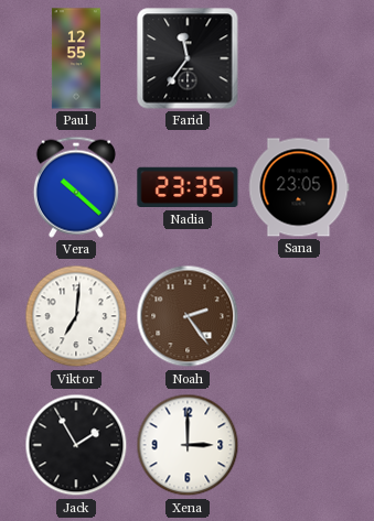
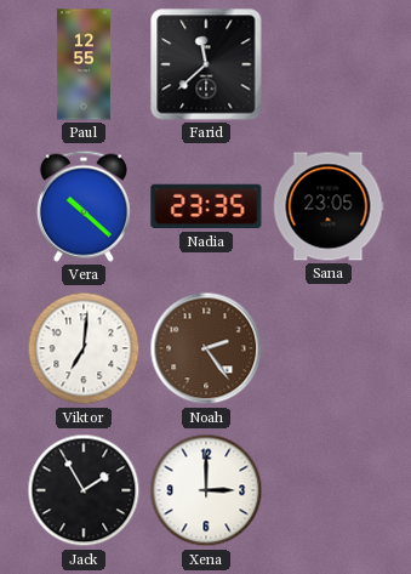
Farid: 11:36 -> 11:38 (206, 64)
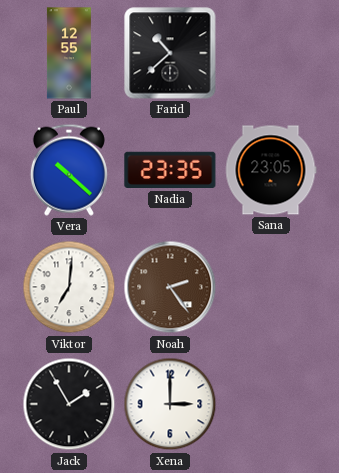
Farid: 11:38 -> 10:38 (170, 53)
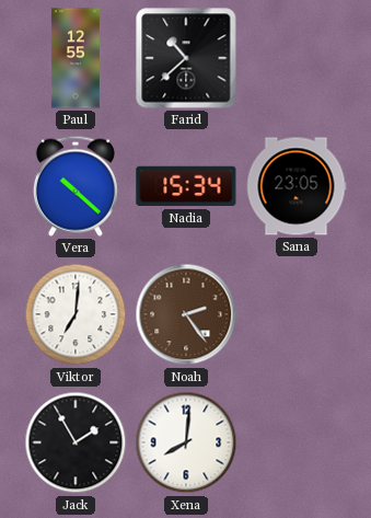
Nadia: 23:35 -> 15:34 (186, 186)
Xena: 3:00 -> 8:01 (186, 442)
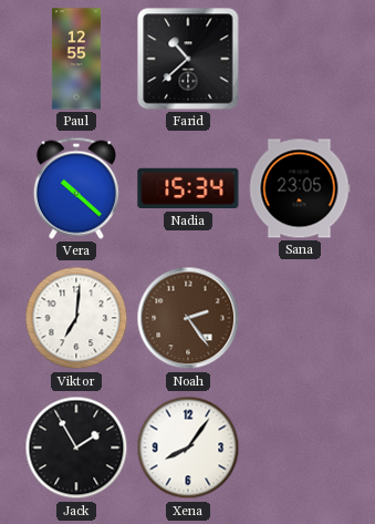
Xena: 8:01 -> 8:06 (188, 448)
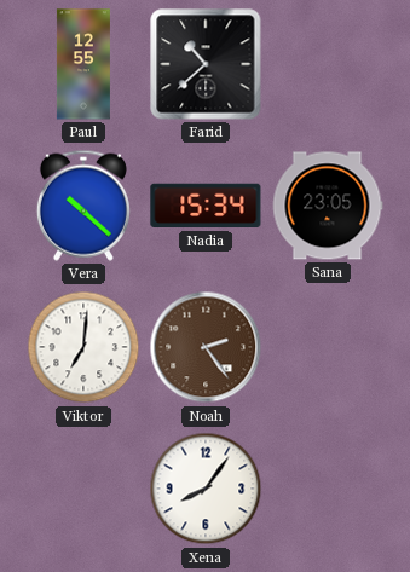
Jack: 1:55 -> none (76, 448)
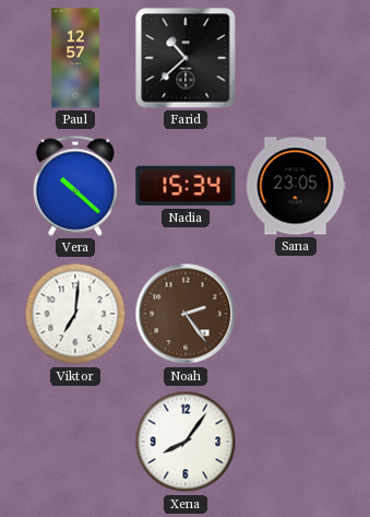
Paul: 12:55 -> 12:57 (75, 58)
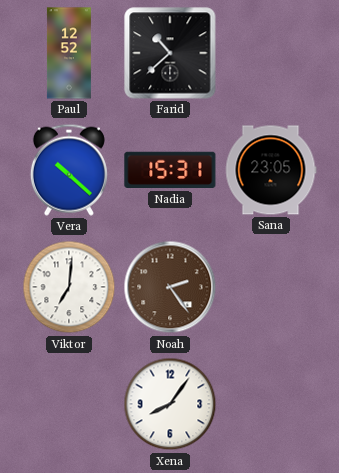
Paul: 12:57 -> 12:52 (69, 53)
Nadia: 15:34 -> 15:31 (170, 170)
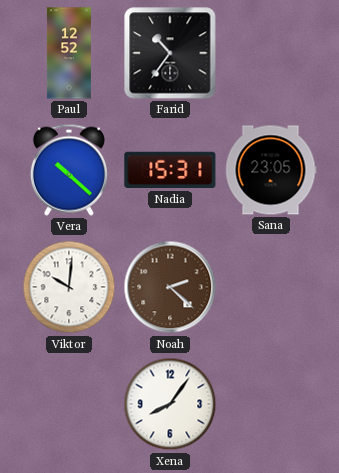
Farid: 10:38 -> 10:36 (170, 53)
Viktor: 7:01 -> 10:01 (69, 287)
Noah: 2:24 -> 2:22 (170, 287)
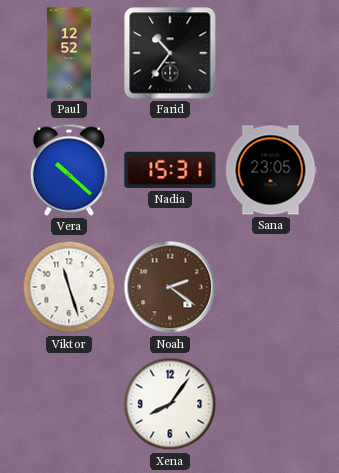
Viktor: 10:01 -> 11:27 (69, 287)
Noah: 2:22 -> 2:21 (170, 287)
